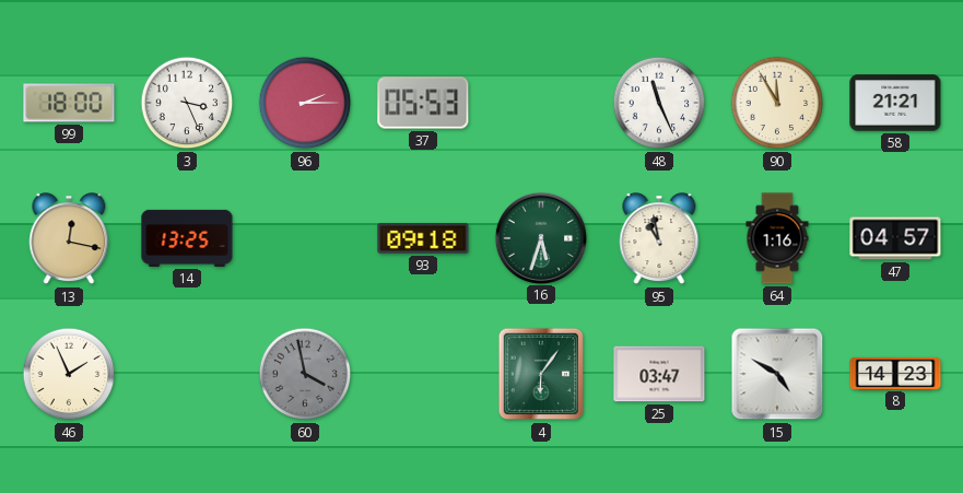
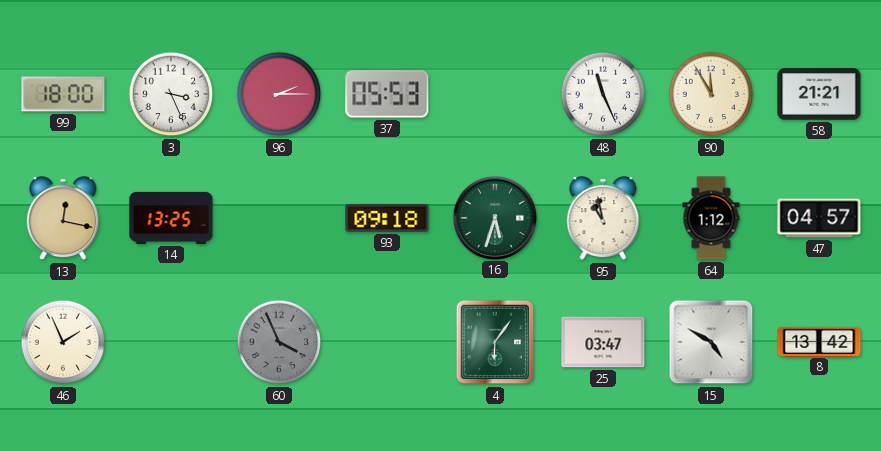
64: 1:16 -> 1:12 (711, 218)
60: 3:58 -> 3:56 (279, 342)
8: 14:23 -> 13:42 (819, 341)
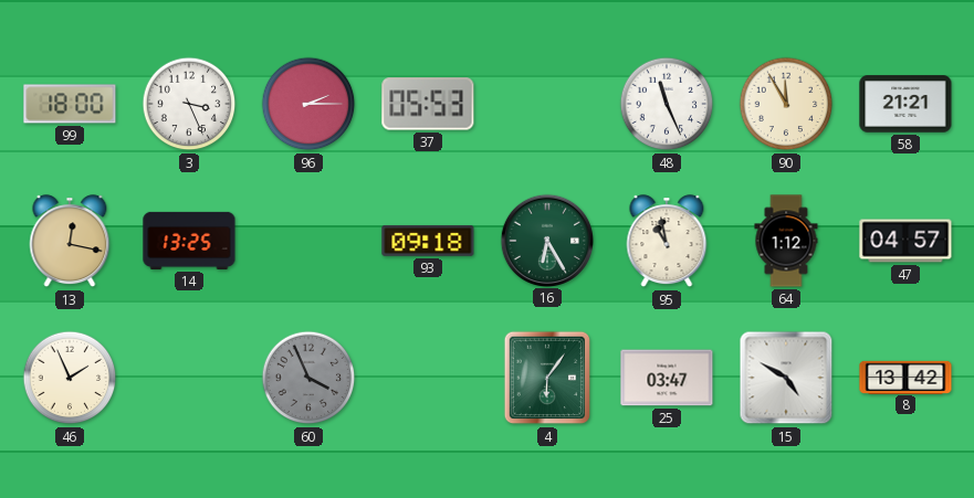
16: 5:33 -> 6:25 (546, 240)
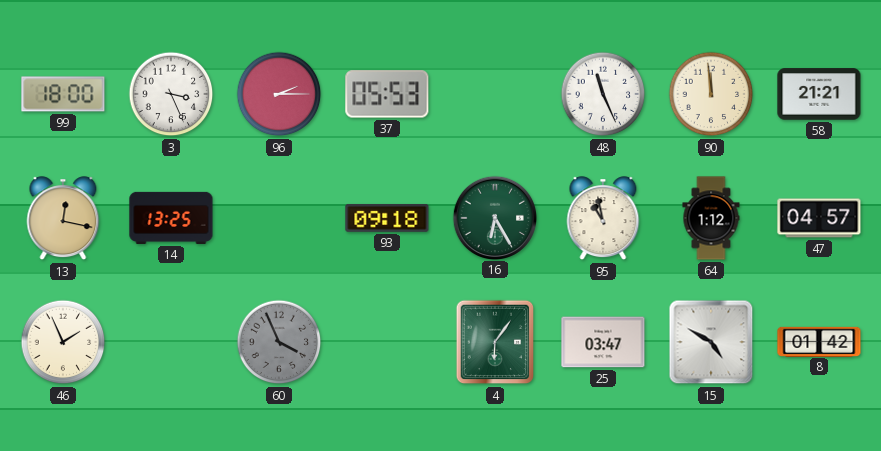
90: 11:55 -> 11:59 (711, 94)
8: 13:42 -> 01:42 (819, 341)
